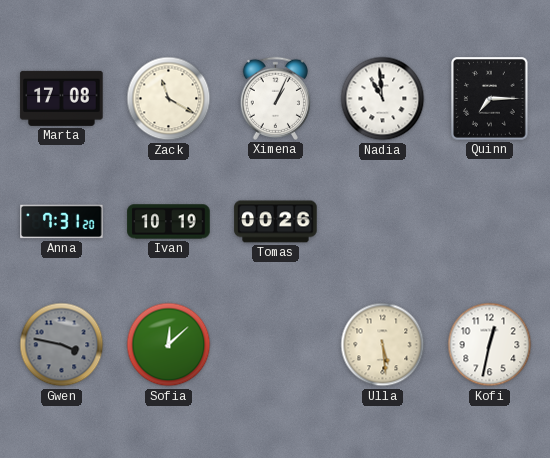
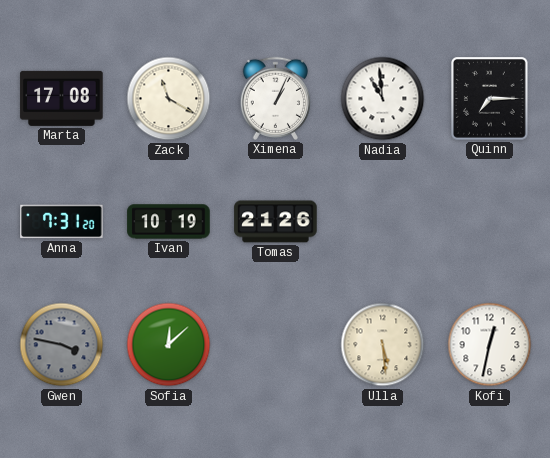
Tomas: 00:26 -> 21:26 (276, 222)
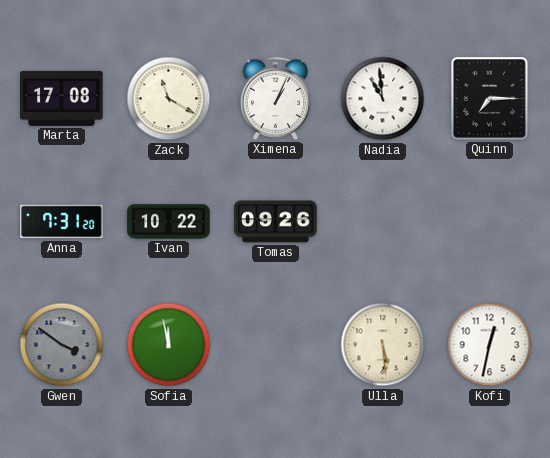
Ivan: 10:19 -> 10:22 (169, 222)
Tomas: 21:26 -> 09:26 (276, 222)
Gwen: 3:47 -> 3:51 (62, 345)
Sofia: 12:08 -> 11:58 (169, 345)
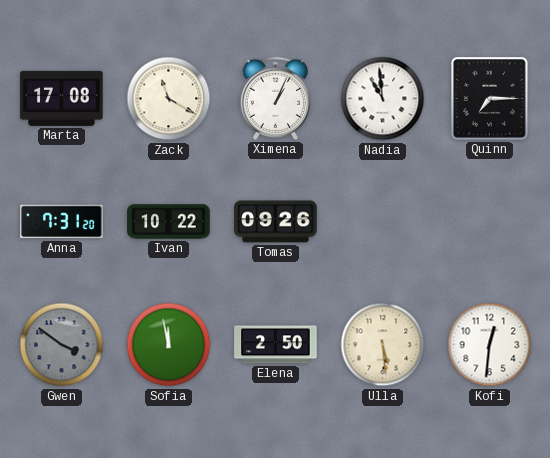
Elena: none -> 2:50 (276, 345)
Kofi: 12:32 -> 12:31 (490, 345)
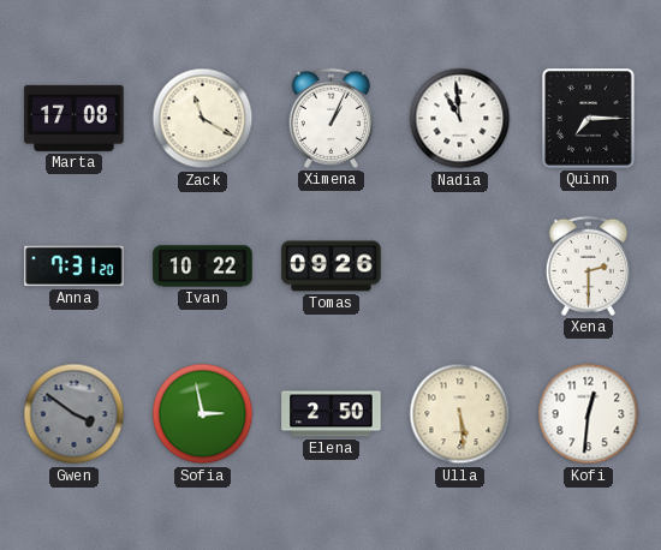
Xena: none -> 2:30 (588, 265)
Sofia: 11:58 -> 2:58 (203, 414)
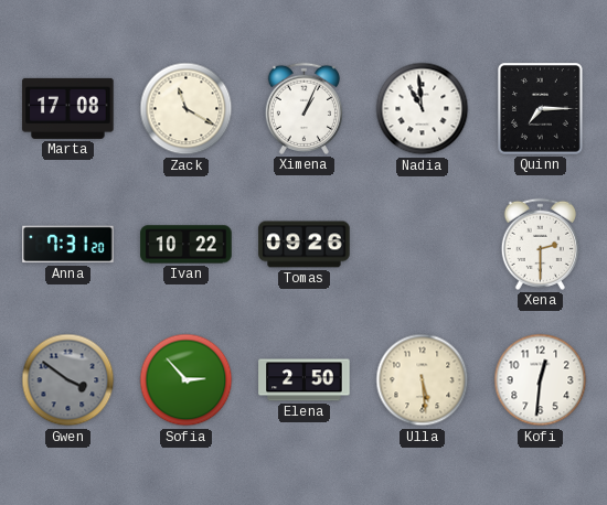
Sofia: 2:58 -> 2:53 (187, 380)
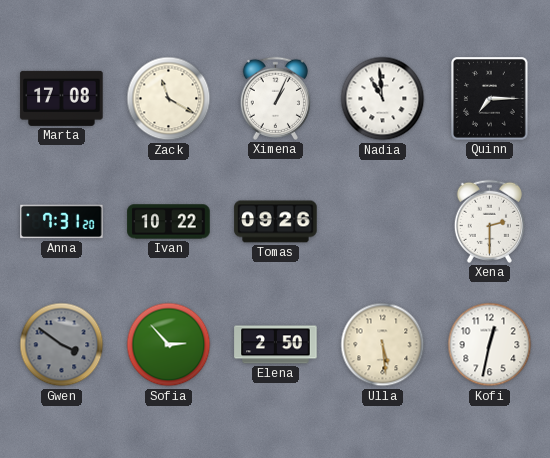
Kofi: 12:31 -> 12:32 (490, 345)
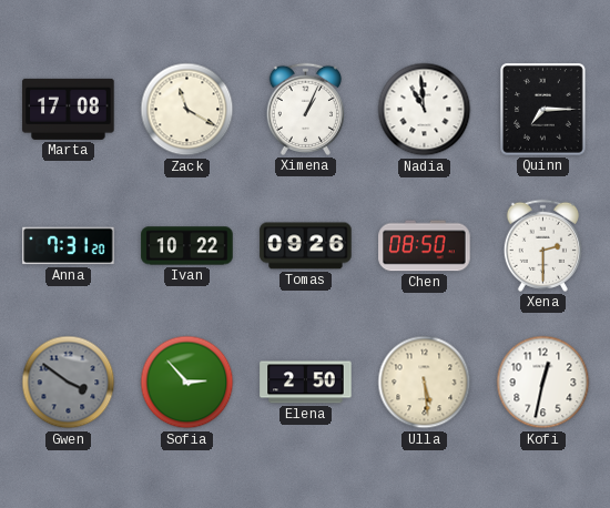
Chen: none -> 08:50 (425, 246)
